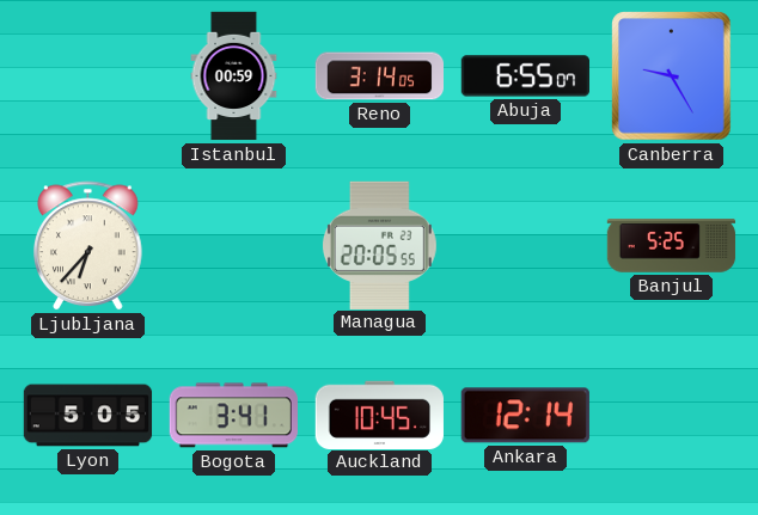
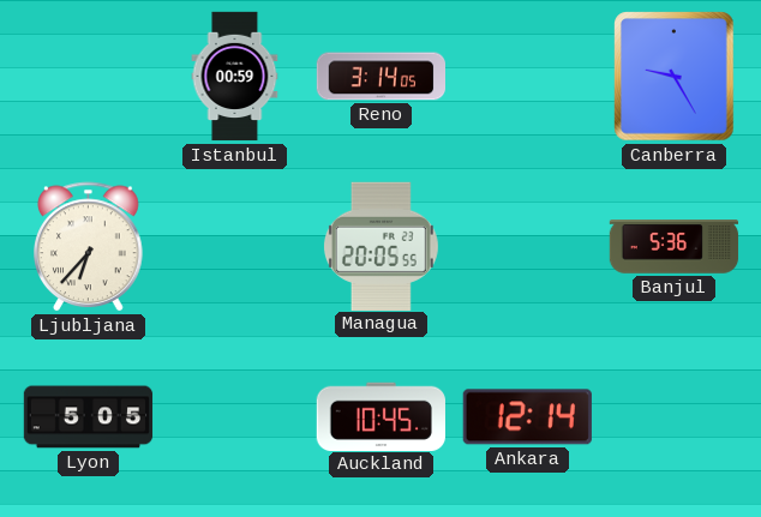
Abuja: 6:55 -> none (525, 76)
Banjul: 5:25 -> 5:36 (675, 247)
Bogota: 3:41 -> none (233, 416)
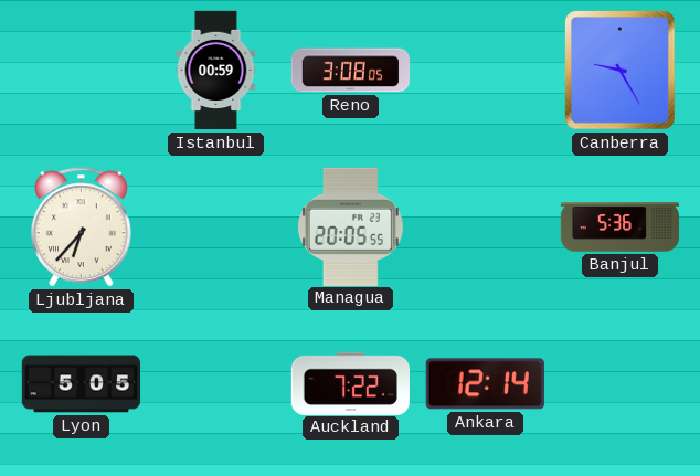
Reno: 3:14 -> 3:08 (350, 71)
Auckland: 10:45 -> 7:22 (350, 383)
